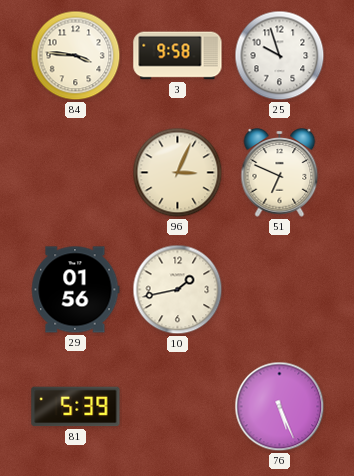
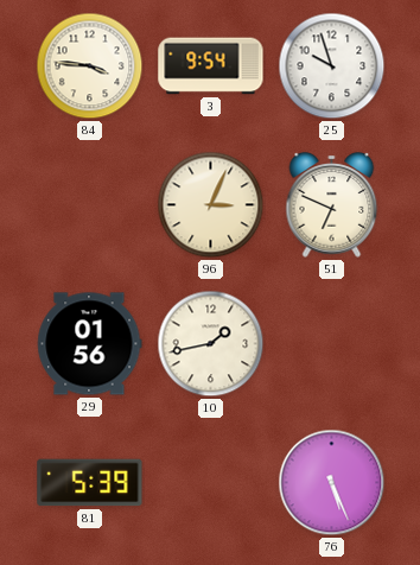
3: 9:58 -> 9:54 (211, 66)
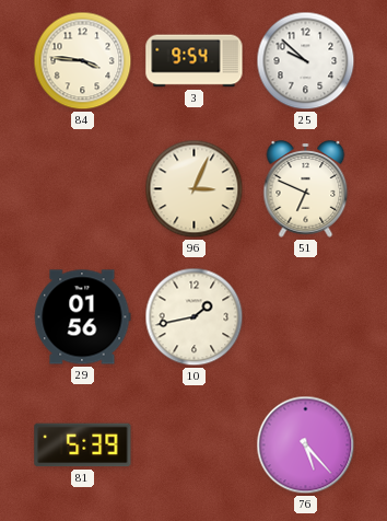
25: 9:57 -> 9:52 (306, 61)
76: 5:26 -> 5:23 (306, 445)
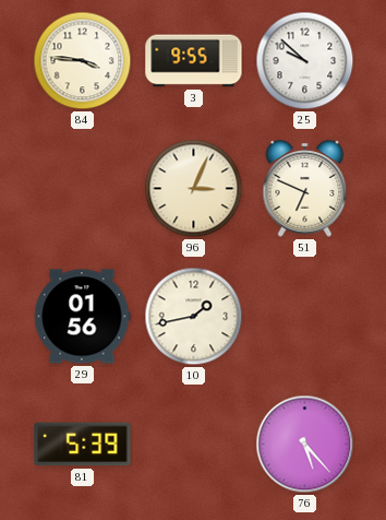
3: 9:54 -> 9:55 (194, 61)
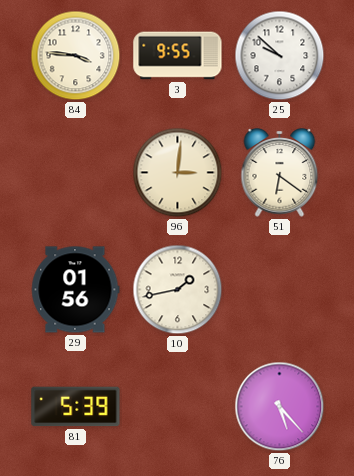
96: 3:04 -> 3:01 (178, 173)
51: 6:49 -> 6:21 (280, 173)
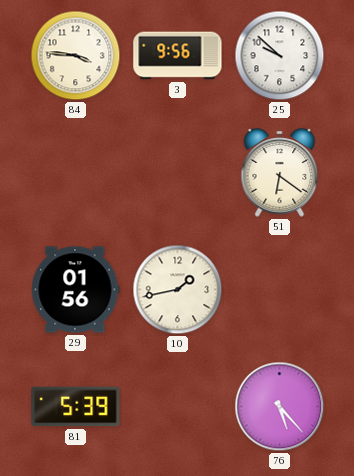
3: 9:55 -> 9:56 (178, 56)
96: 3:01 -> none (178, 173)
